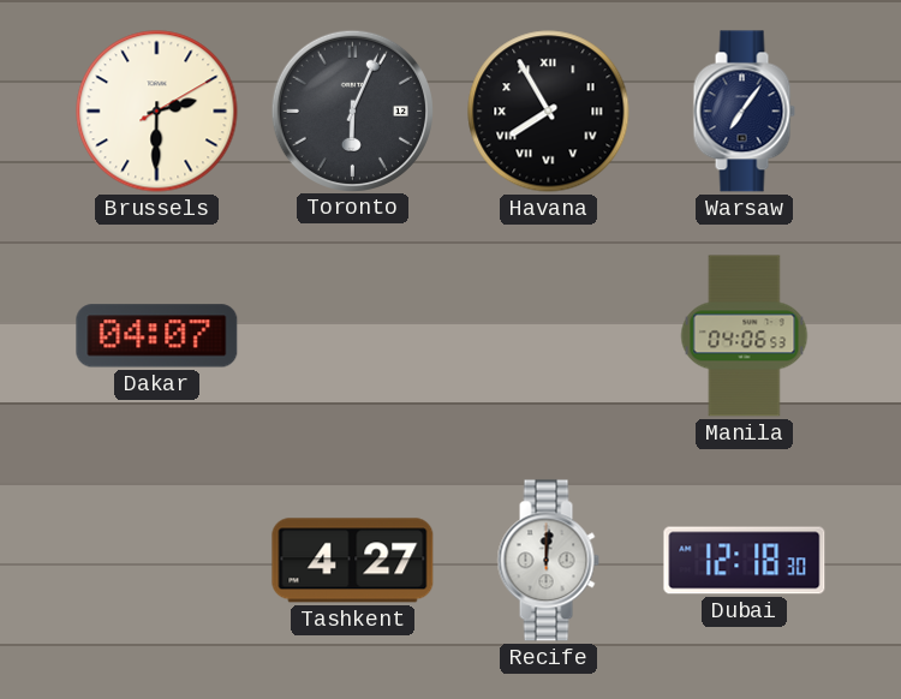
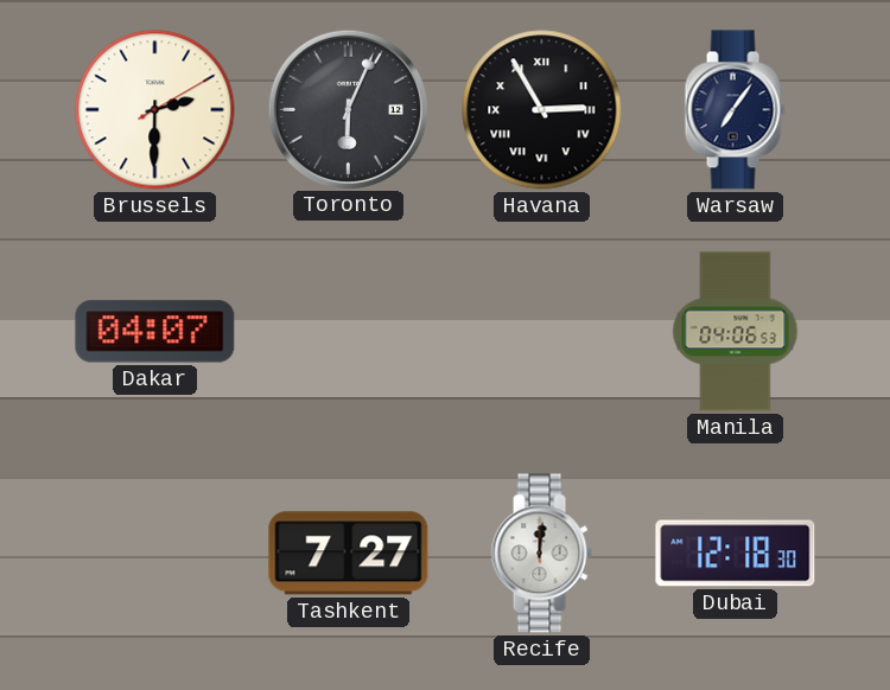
Havana: 7:55 -> 2:55 (542, 110)
Tashkent: 4:27 -> 7:27 (349, 554)
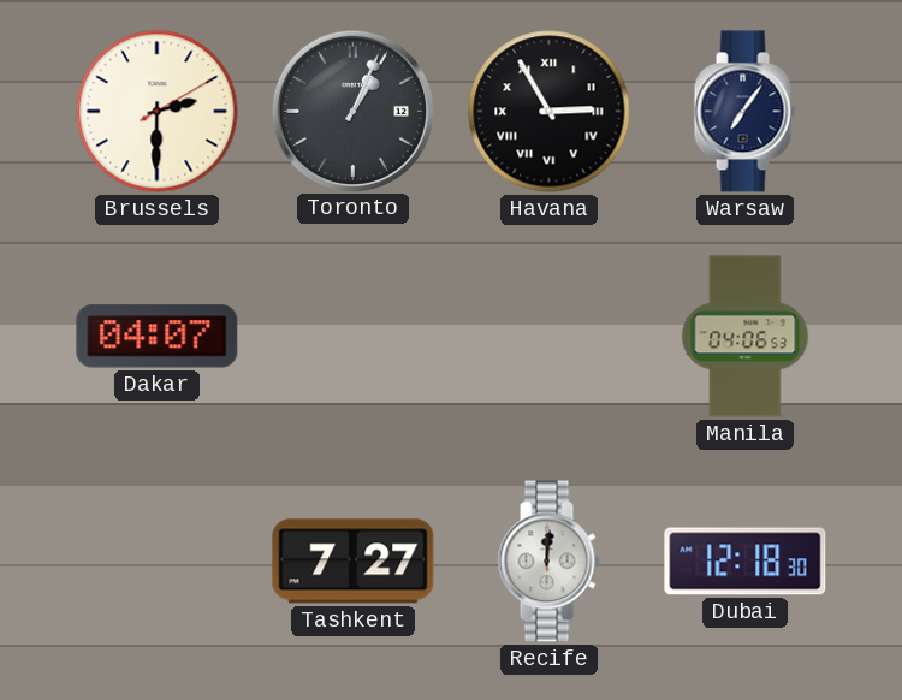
Toronto: 6:04 -> 1:04 (352, 111)
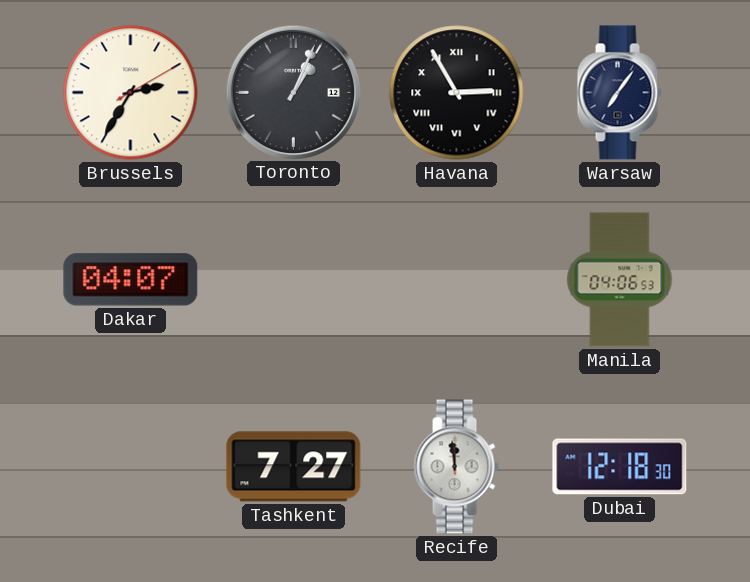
Brussels: 2:30 -> 2:35 (131, 93)
Recife: 12:01 -> 11:59 (456, 467)
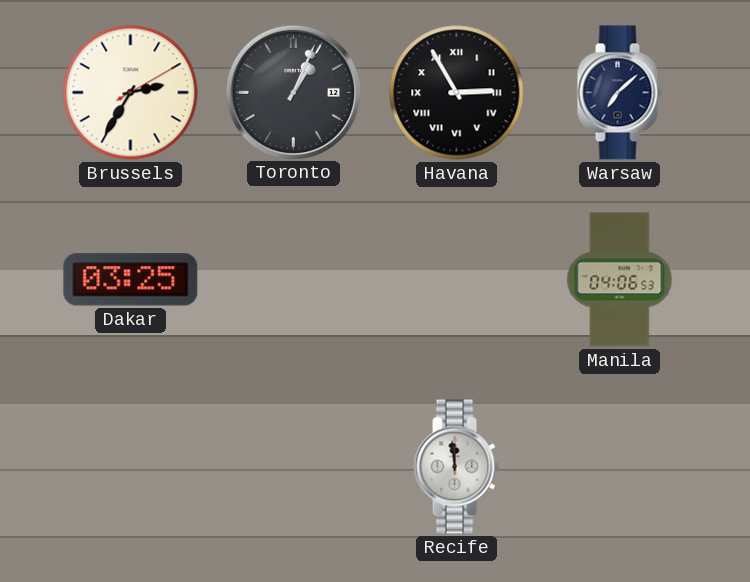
Warsaw: 7:06 -> 7:08 (619, 93)
Dakar: 04:07 -> 03:25 (131, 280)
Tashkent: 7:27 -> none (294, 467)
Dubai: 12:18 -> none (620, 467)
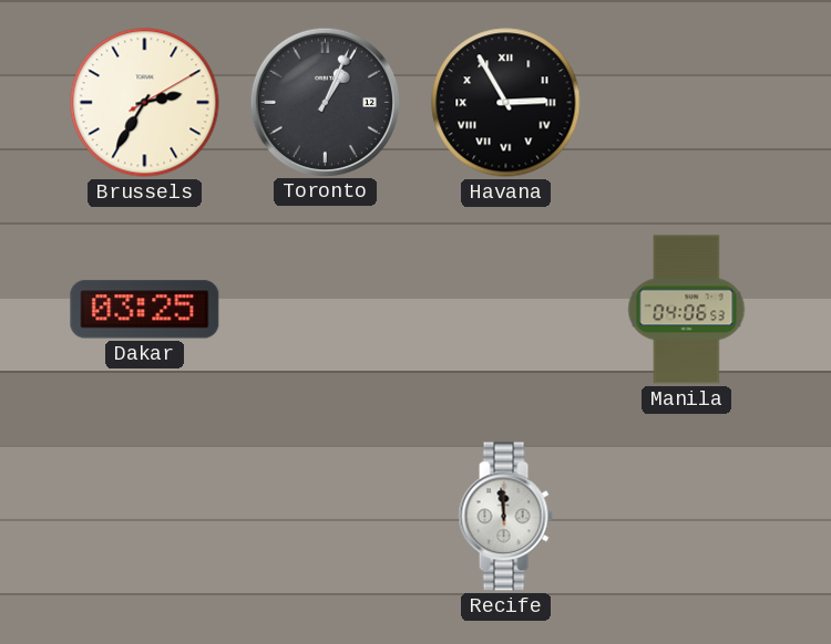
Warsaw: 7:08 -> none (619, 93)
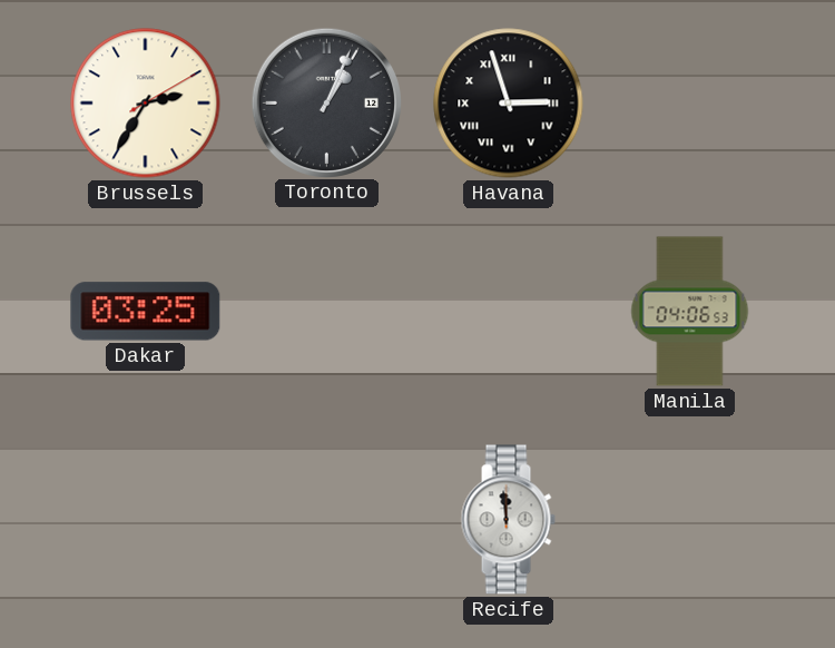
Havana: 2:55 -> 2:57 (509, 104)
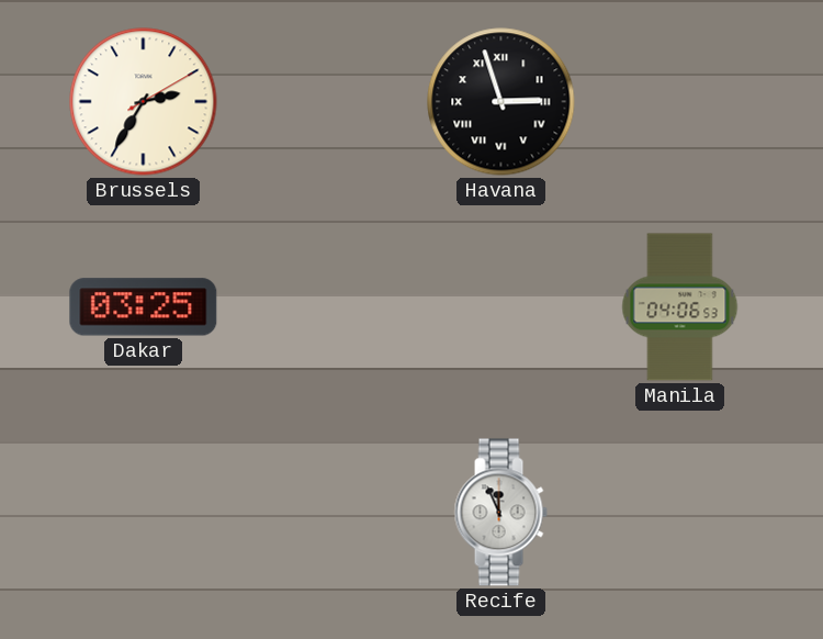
Toronto: 1:04 -> none (326, 102)
Recife: 11:59 -> 11:56 (500, 513)
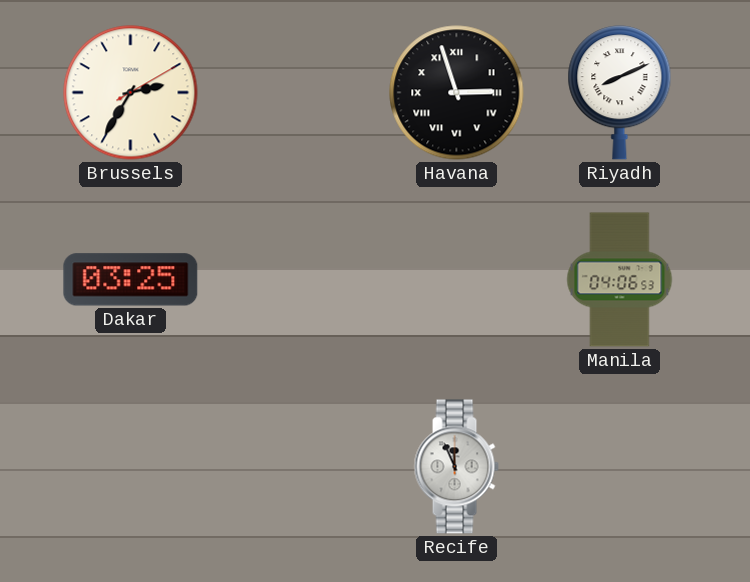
Riyadh: none -> 8:11 (620, 93)
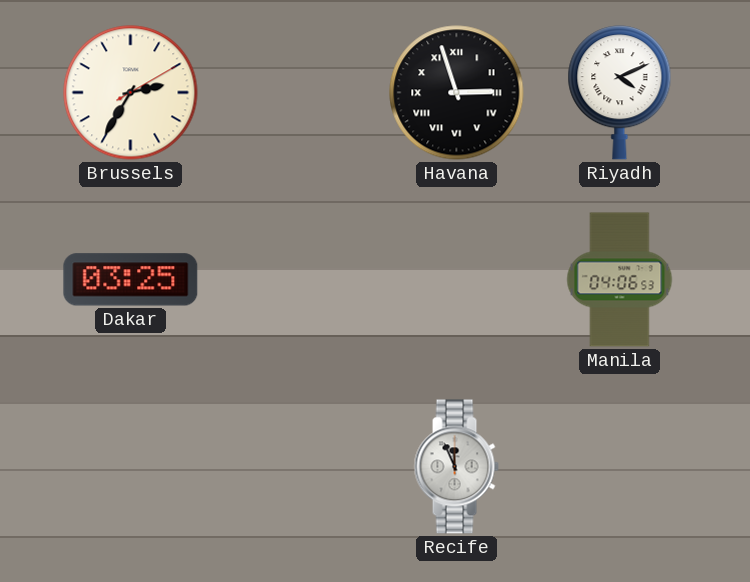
Riyadh: 8:11 -> 4:11 (620, 93)
